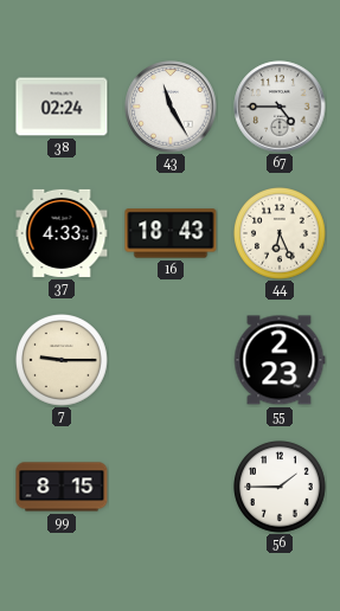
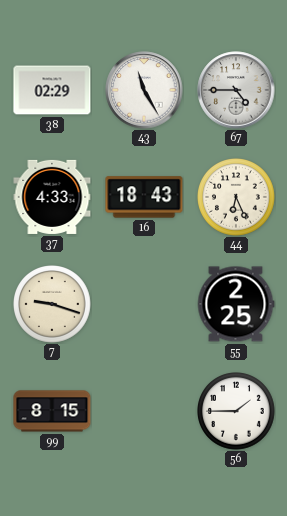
38: 02:24 -> 02:29 (52, 90)
7: 9:15 -> 9:18 (53, 305)
55: 2:23 -> 2:25 (236, 304)
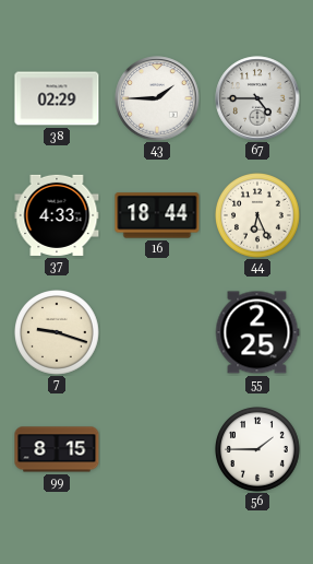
43: 11:25 -> 1:45 (157, 98)
16: 18:43 -> 18:44 (157, 215)
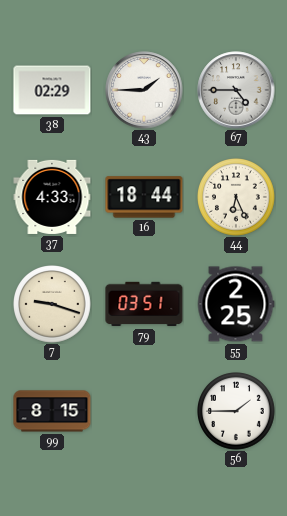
79: none -> 03:51 (144, 304)
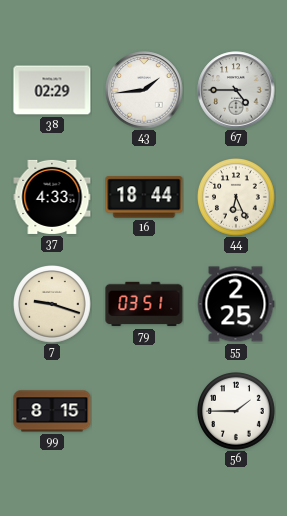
43: 1:45 -> 1:44 (144, 90)
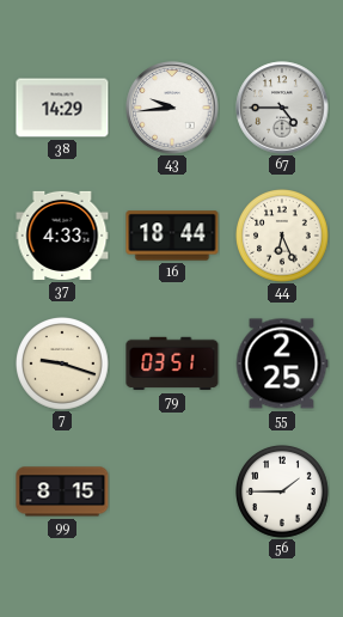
38: 02:29 -> 14:29 (62, 108)
43: 1:44 -> 9:44 (172, 108)
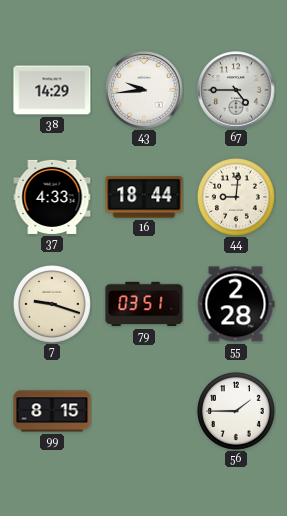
44: 6:26 -> 9:01 (237, 198)
55: 2:25 -> 2:28 (236, 304)
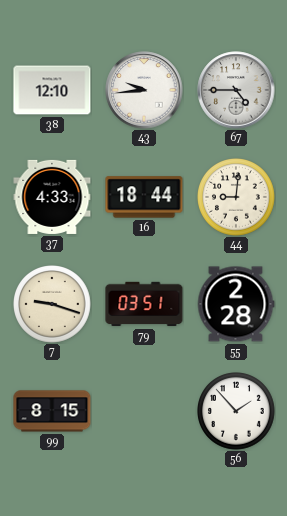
38: 14:29 -> 12:10 (52, 90)
56: 1:45 -> 1:53 (237, 412)
